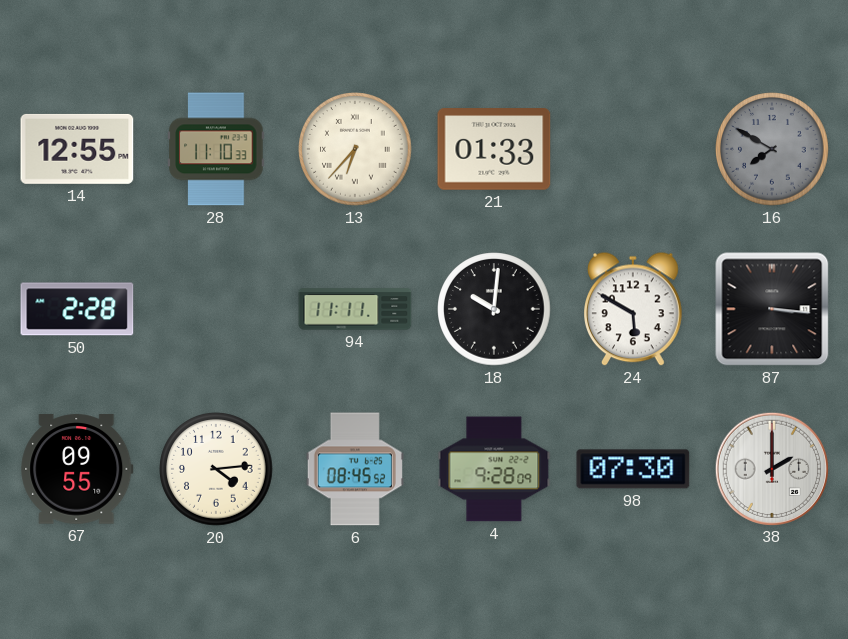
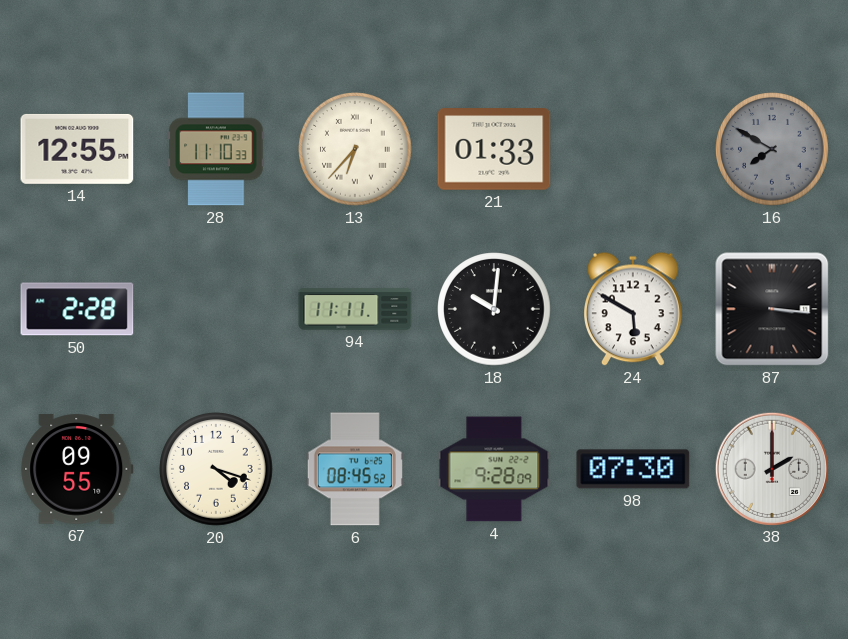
20: 4:14 -> 4:18 (216, 469)
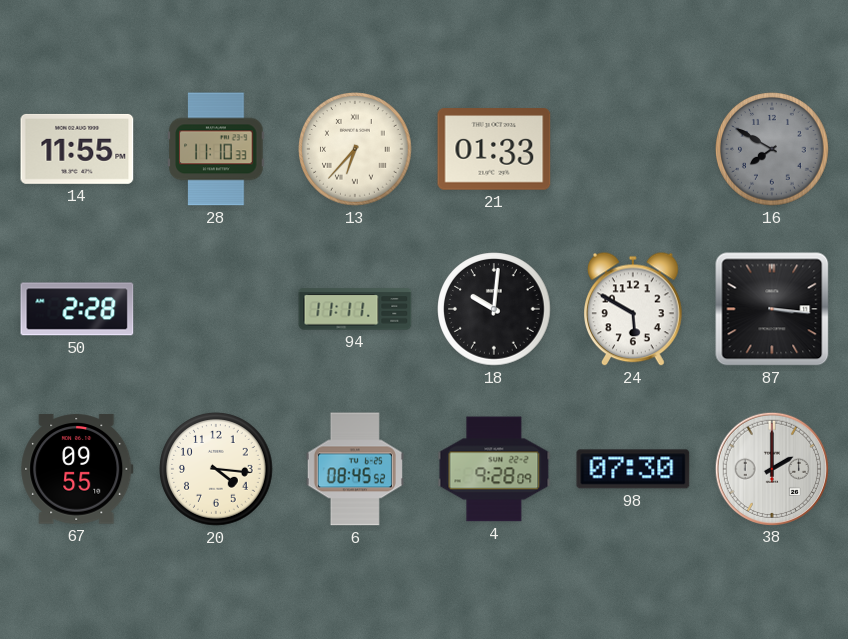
14: 12:55 -> 11:55 (77, 149)
20: 4:18 -> 4:16 (216, 469)
